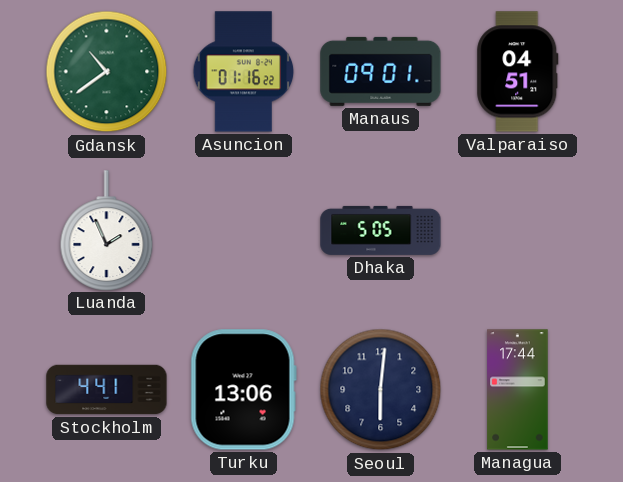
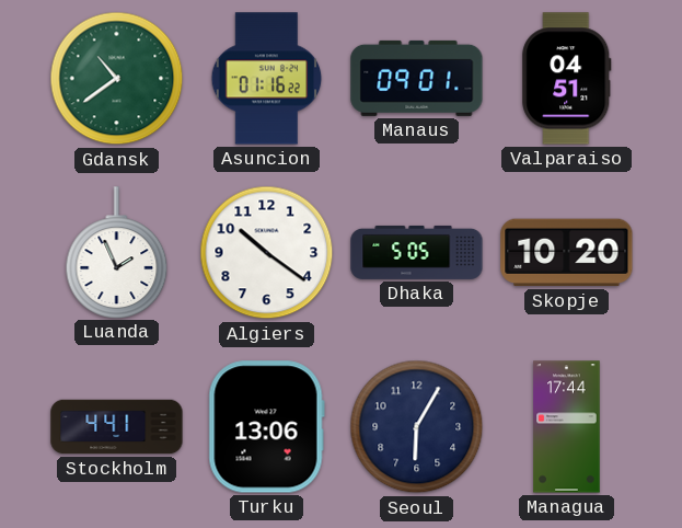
Algiers: none -> 10:21 (267, 253)
Skopje: none -> 10:20 (567, 253)
Seoul: 6:01 -> 6:05 (417, 427)
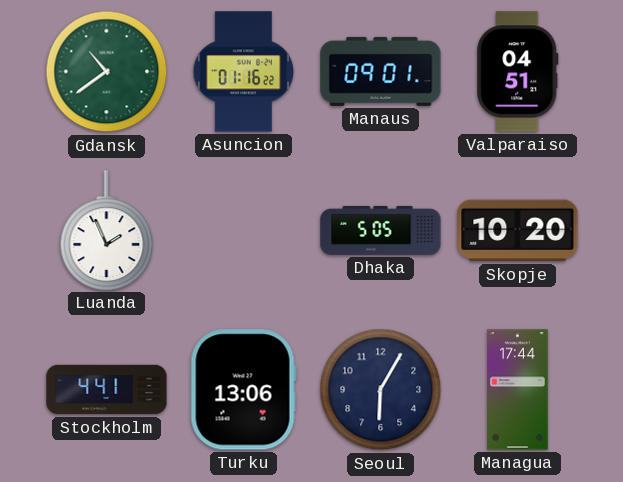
Algiers: 10:21 -> none (267, 253)
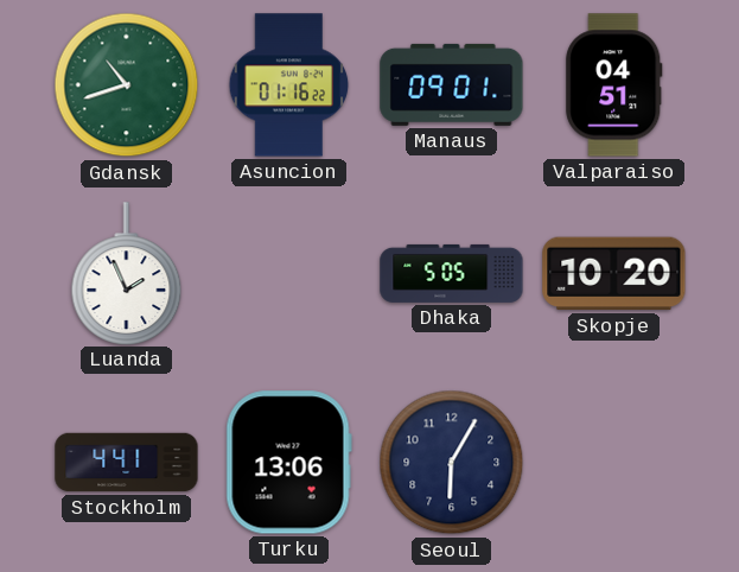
Gdansk: 10:39 -> 10:42 (127, 85)
Managua: 17:44 -> none (518, 390)
